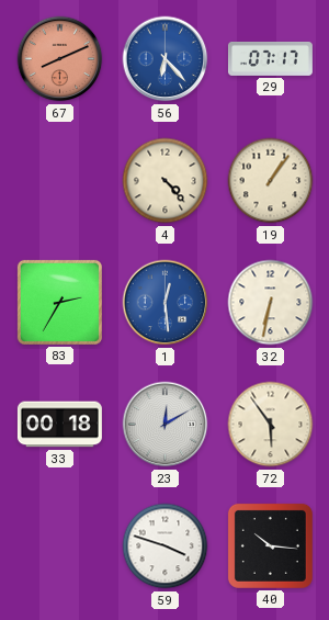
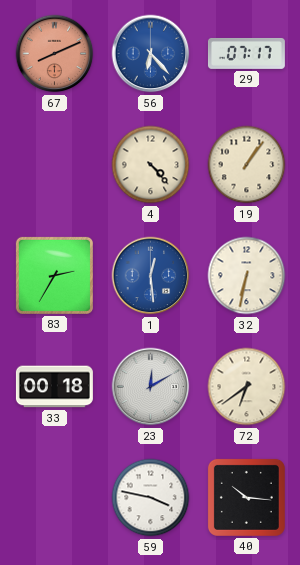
72: 5:54 -> 6:39 (247, 387)
59: 3:48 -> 3:47 (151, 498)
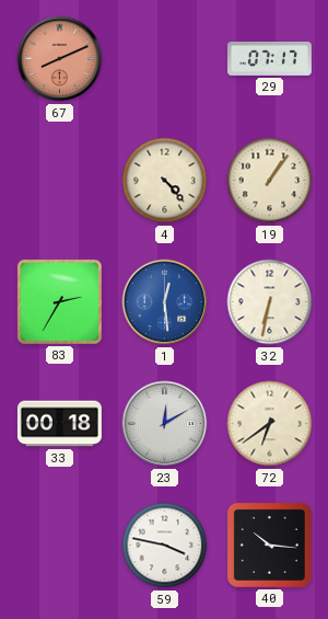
56: 6:23 -> none (151, 54)
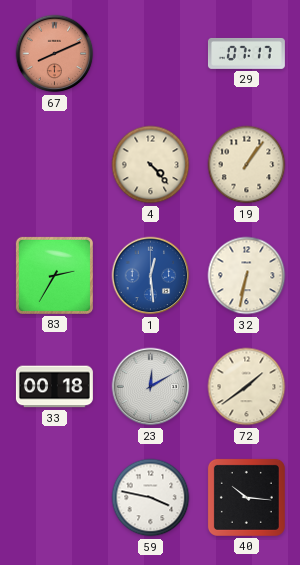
72: 6:39 -> 1:39 (247, 387)
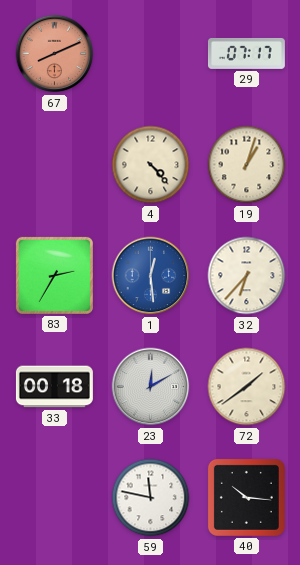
19: 1:06 -> 1:03 (247, 165)
32: 6:32 -> 6:37 (247, 276)
59: 3:47 -> 11:47 (151, 498)
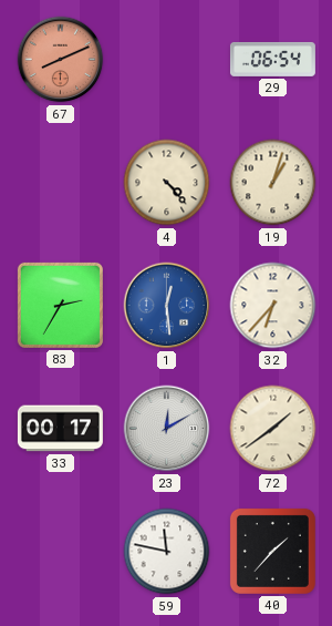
29: 07:17 -> 06:54 (272, 59)
33: 00:18 -> 00:17 (60, 429)
40: 10:16 -> 1:37 (272, 551)
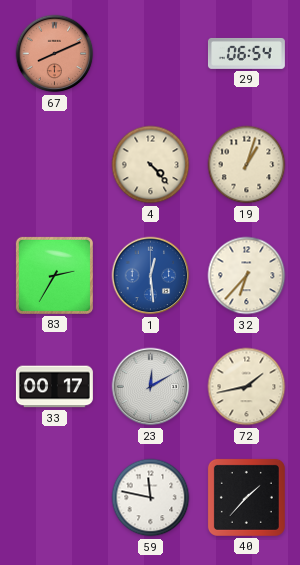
72: 1:39 -> 1:43 (247, 387)
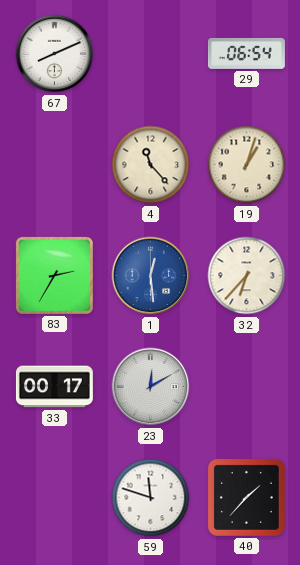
67 dial: salmon -> white (55, 54)
4: 4:23 -> 11:23 (151, 165)
72: 1:43 -> none (247, 387)
59: 11:47 -> 11:48 (151, 498)
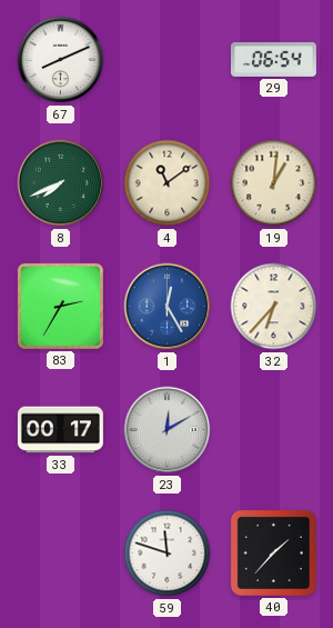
8: none -> 7:41 (61, 183)
4: 11:23 -> 11:09 (168, 183)
19: 1:03 -> 1:01 (274, 183)
1: 12:29 -> 12:25 (168, 307)
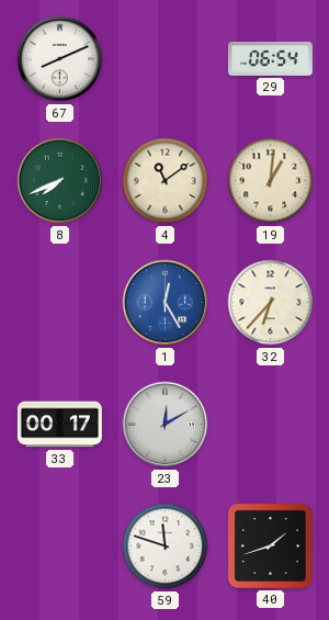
83: 2:35 -> none (60, 306)
40: 1:37 -> 1:42 (270, 545)
